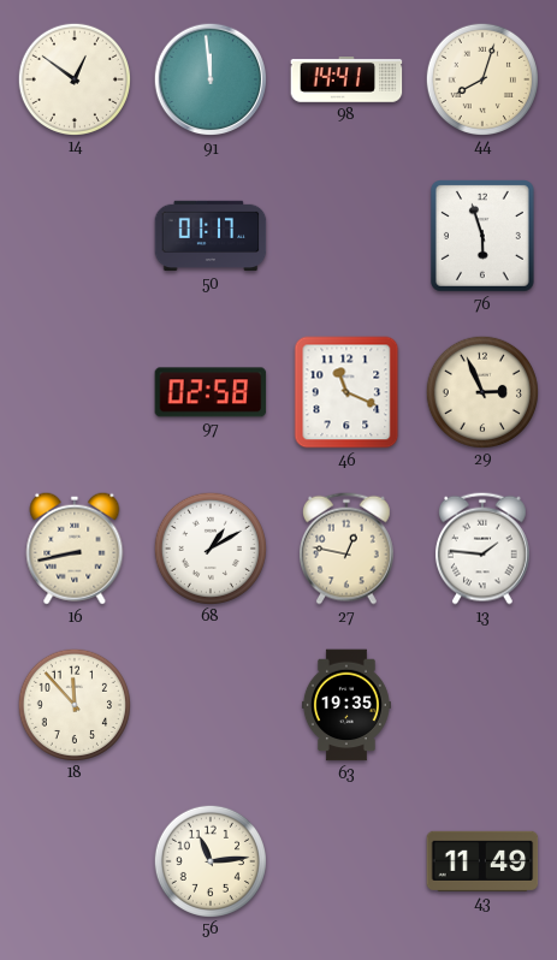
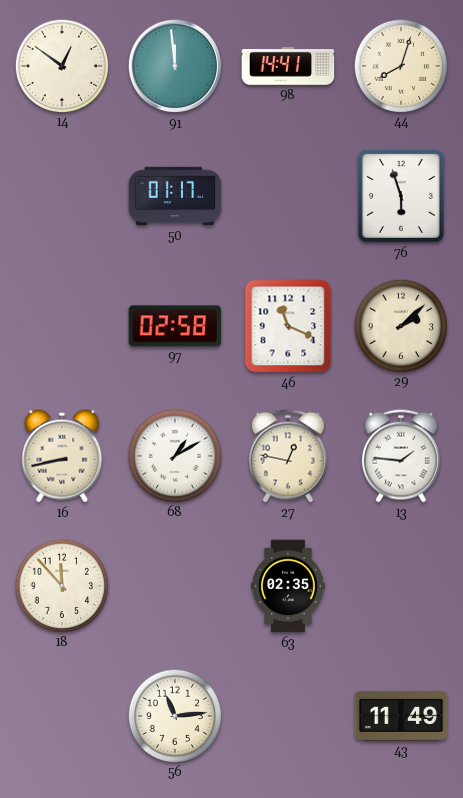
29: 2:56 -> 2:08 (400, 325)
63: 19:35 -> 02:35 (288, 586)
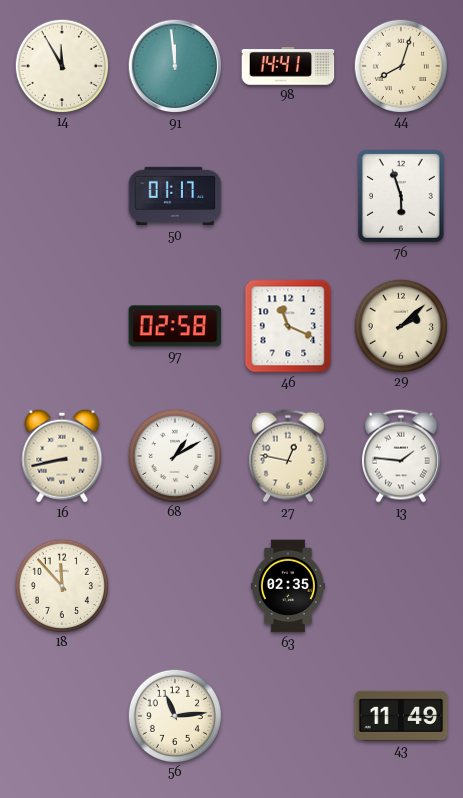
14: 12:51 -> 11:55 (61, 65)
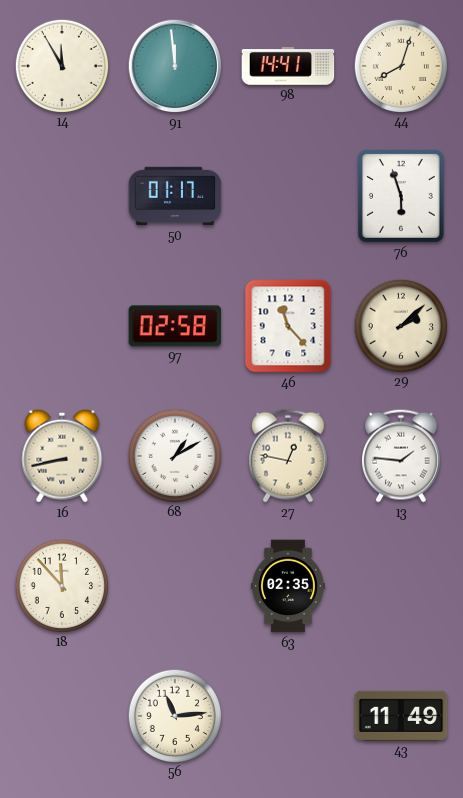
46: 11:19 -> 11:23 (288, 326)
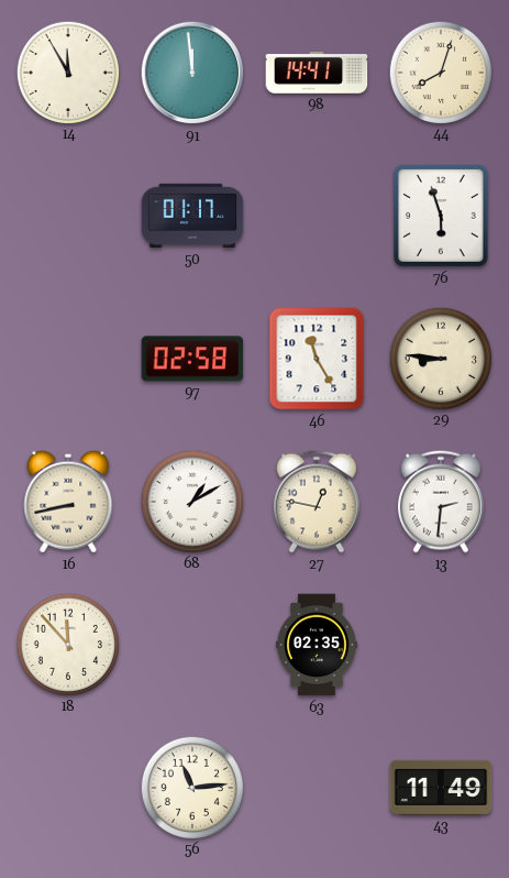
46: 11:23 -> 11:25 (317, 359)
29: 2:08 -> 8:46 (440, 358)
13: 1:46 -> 2:31 (441, 502)
